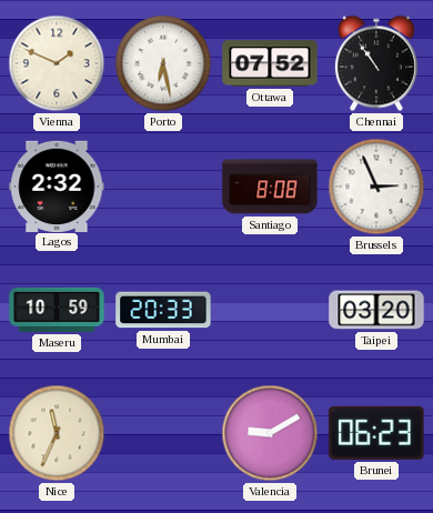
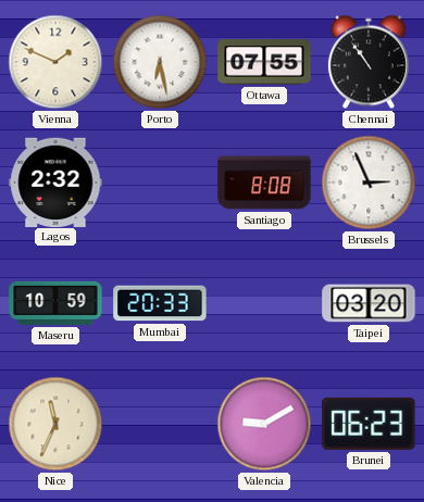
Ottawa: 07:52 -> 07:55 (264, 62)
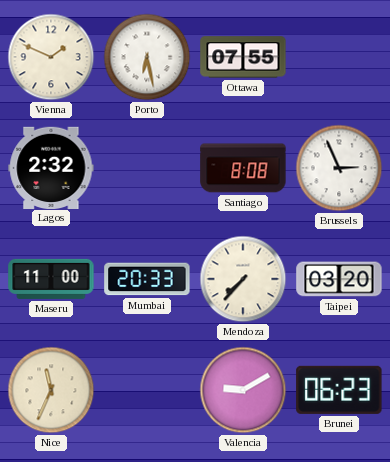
Chennai: 10:54 -> none (369, 62)
Maseru: 10:59 -> 11:00 (51, 279)
Mendoza: none -> 7:37 (243, 279)
